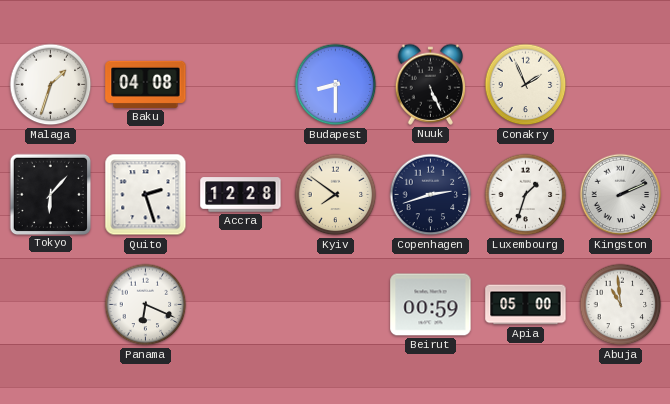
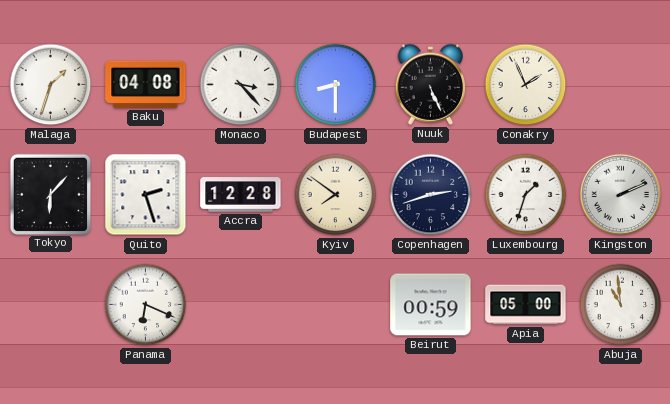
Monaco: none -> 3:23 (241, 85)
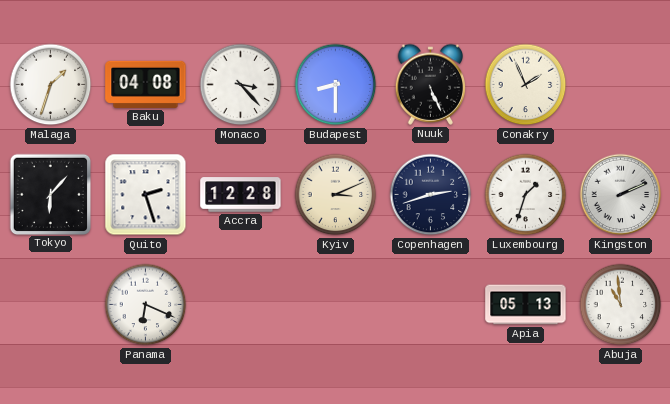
Kyiv: 7:51 -> 3:11 (336, 195)
Beirut: 00:59 -> none (431, 305)
Apia: 05:00 -> 05:13 (526, 305)
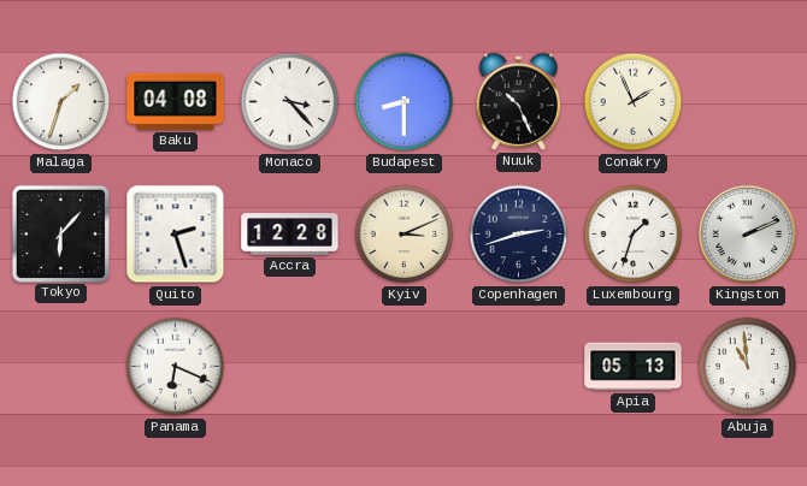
Nuuk: 5:26 -> 10:26 (519, 101)
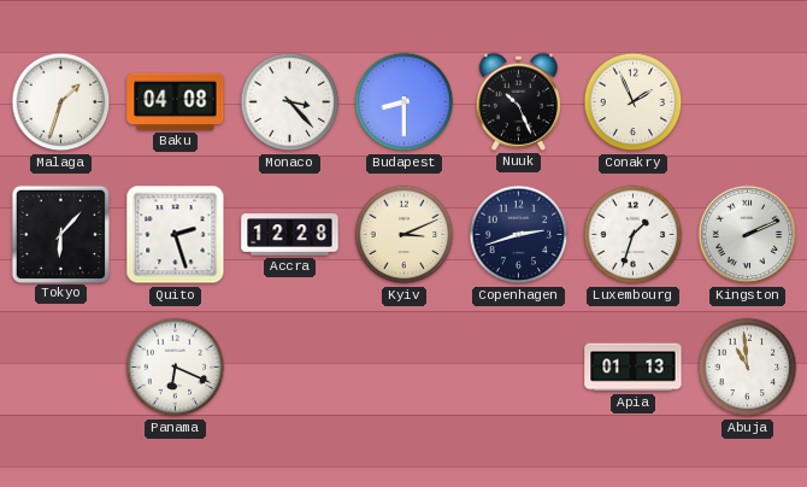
Apia: 05:13 -> 01:13 (634, 368)
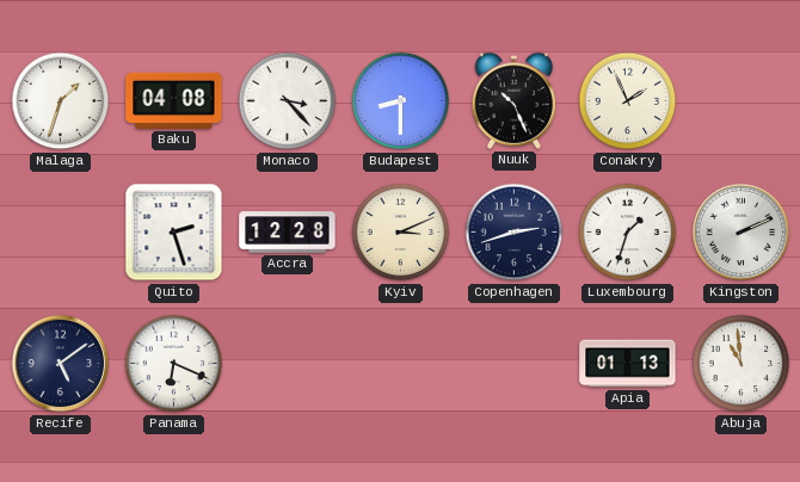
Tokyo: 6:07 -> none (60, 234)
Recife: none -> 5:09 (61, 364)
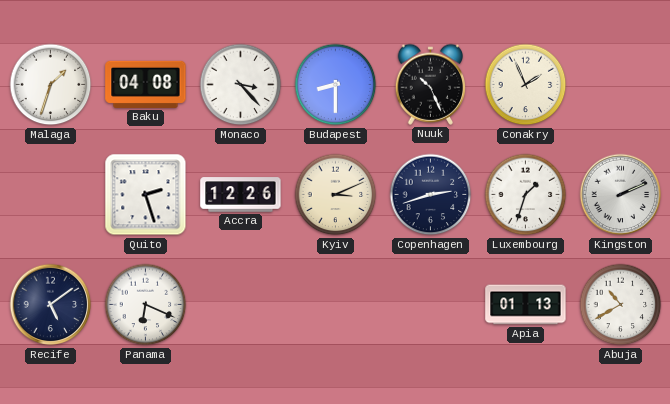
Accra: 12:28 -> 12:26 (241, 195)
Abuja: 10:59 -> 10:40 (621, 305)
